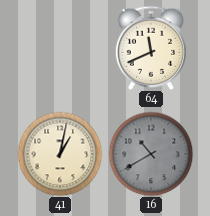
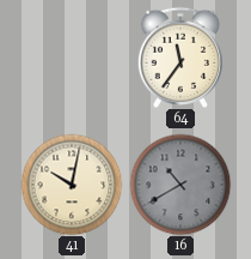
64: 11:41 -> 11:36 (179, 58)
41: 1:02 -> 10:02 (72, 185)
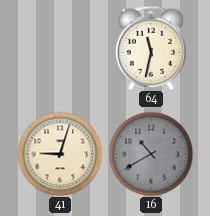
64: 11:36 -> 11:32 (150, 48)
41: 10:02 -> 9:03 (60, 154)
